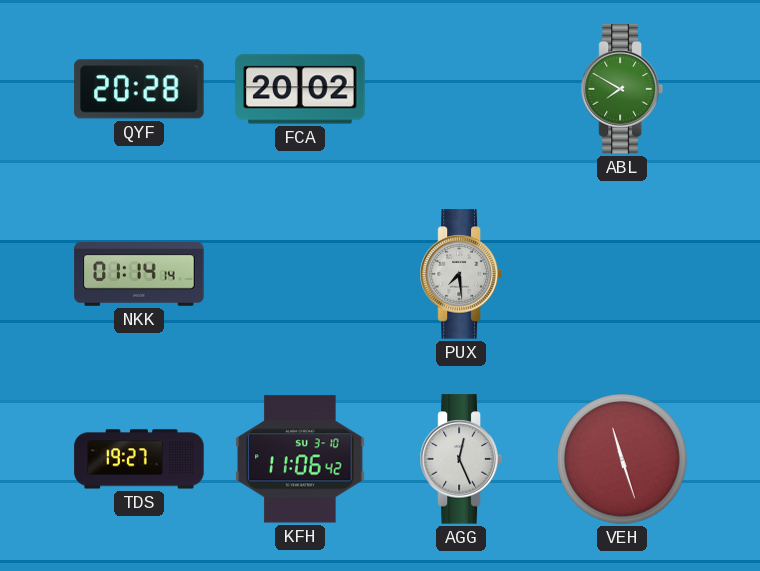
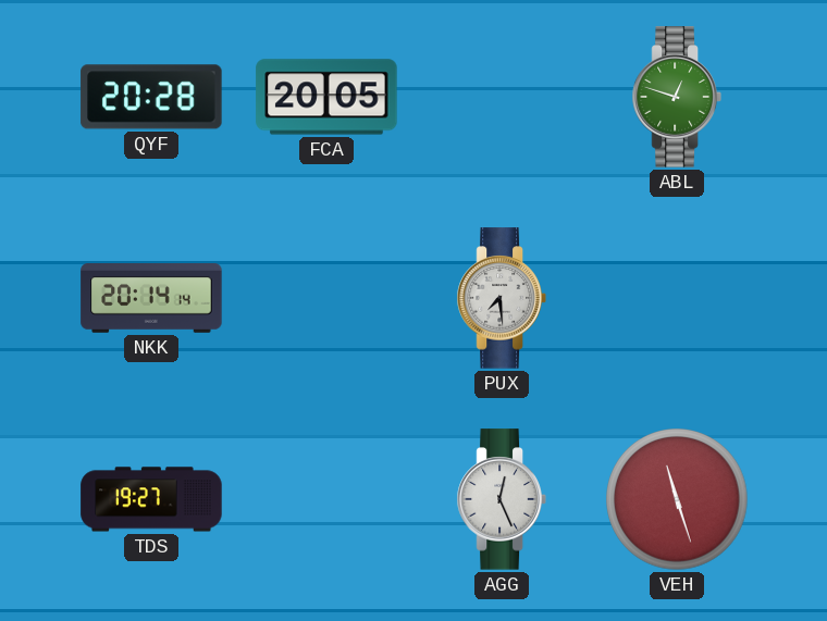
FCA: 20:02 -> 20:05 (326, 97)
ABL: 7:50 -> 12:48 (677, 97)
NKK: 01:14 -> 20:14 (151, 299)
KFH: 11:06 -> none (300, 459)
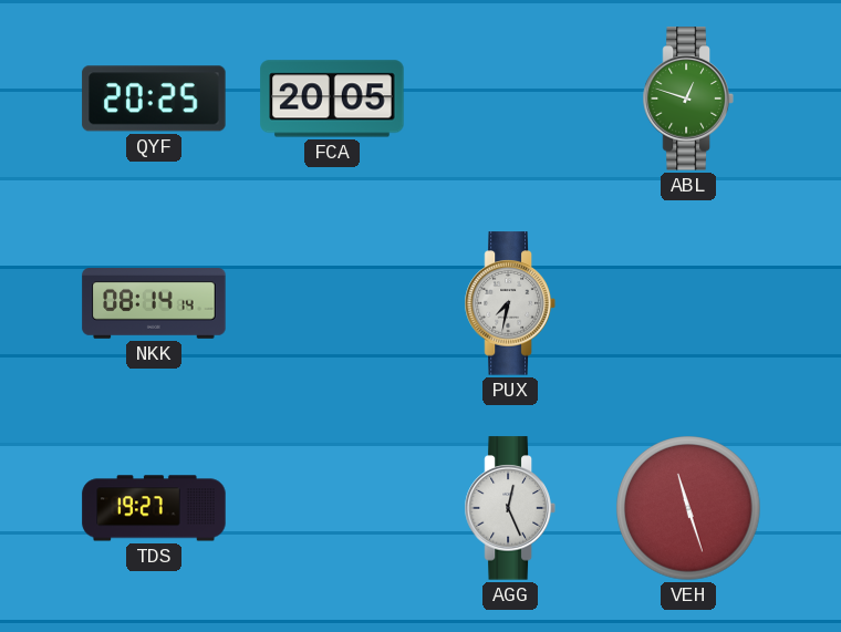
QYF: 20:28 -> 20:25 (154, 99)
NKK: 20:14 -> 08:14 (154, 304)
PUX: 7:29 -> 7:32 (510, 303)
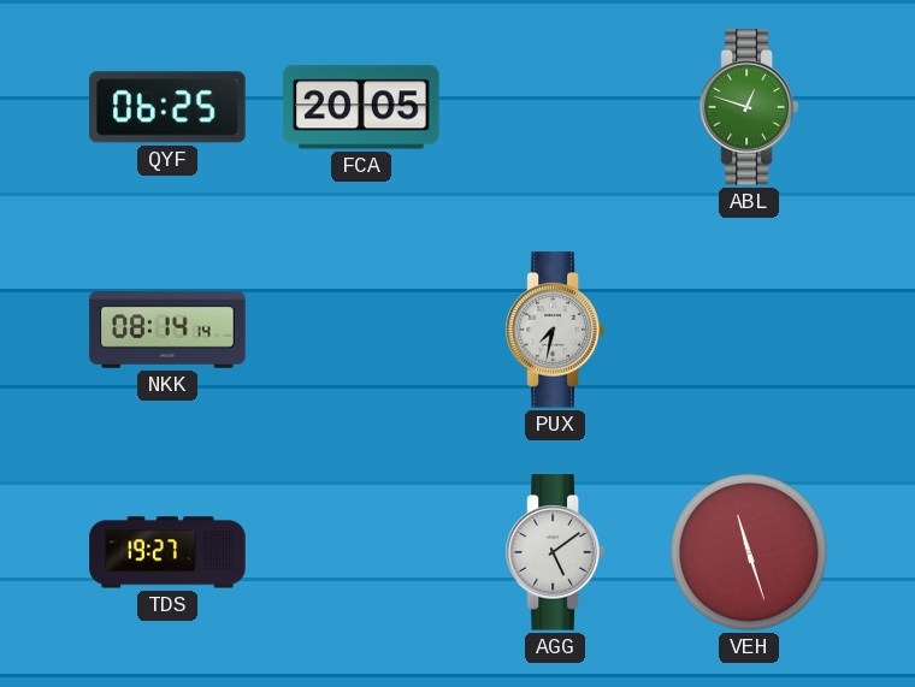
QYF: 20:25 -> 06:25 (167, 107)
AGG: 12:26 -> 5:09 (555, 552)
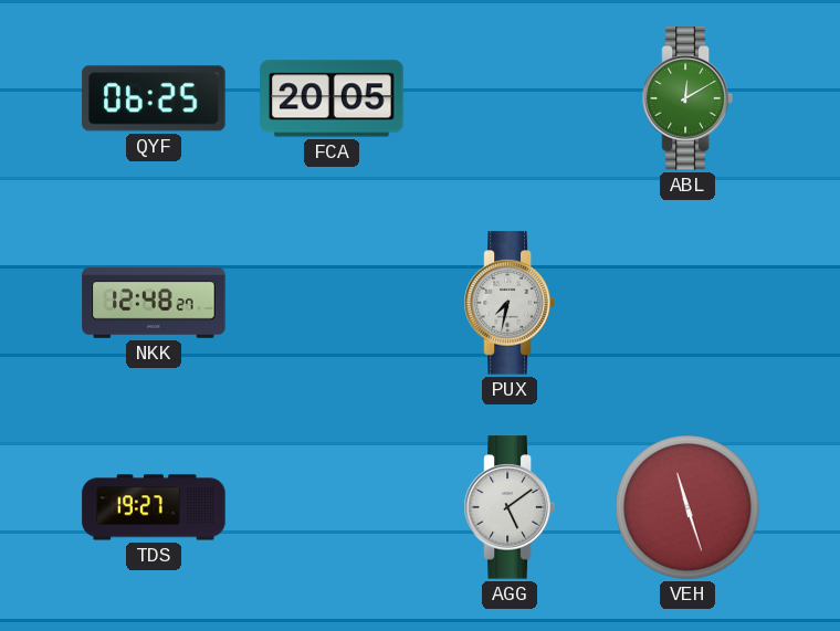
ABL: 12:48 -> 12:10 (687, 98)
NKK: 08:14 -> 12:48 (154, 304)
